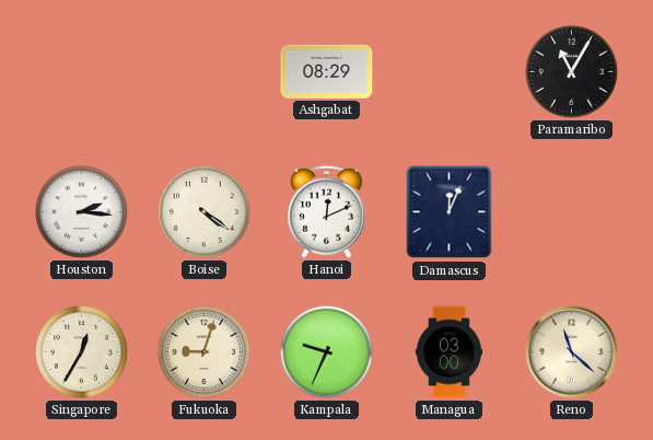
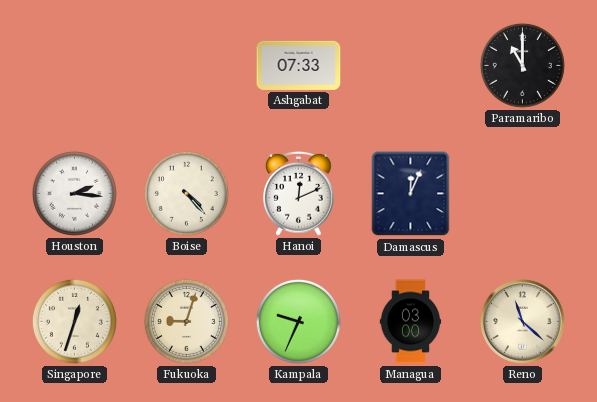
Ashgabat: 08:29 -> 07:33 (299, 65)
Paramaribo: 11:05 -> 11:00 (522, 65)
Boise: 4:21 -> 4:23 (186, 193)
Singapore: 12:35 -> 12:33 (74, 321)
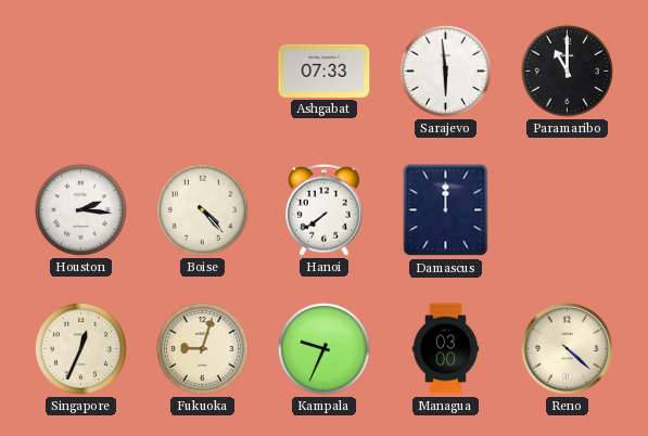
Sarajevo: none -> 5:59 (445, 70)
Hanoi: 12:11 -> 7:39 (325, 209)
Damascus: 12:04 -> 12:00 (446, 210)
Singapore: 12:33 -> 12:34 (80, 348)
Reno: 11:22 -> 4:22 (567, 348)
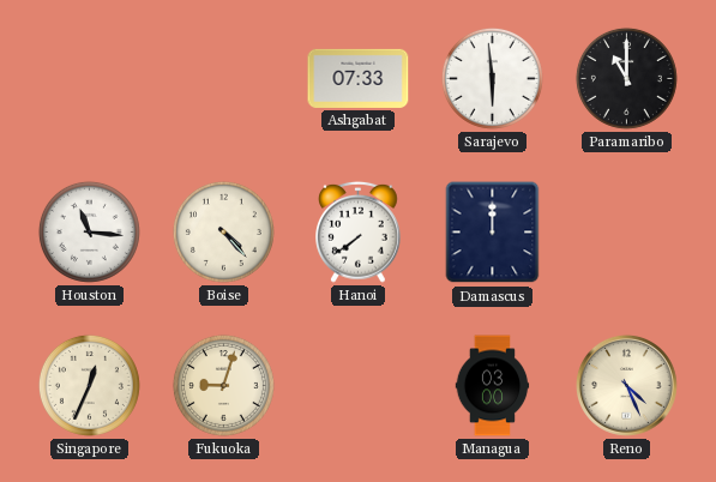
Houston: 2:16 -> 11:16 (89, 231)
Kampala: 9:34 -> none (323, 348)
Reno: 4:22 -> 4:26 (626, 385)
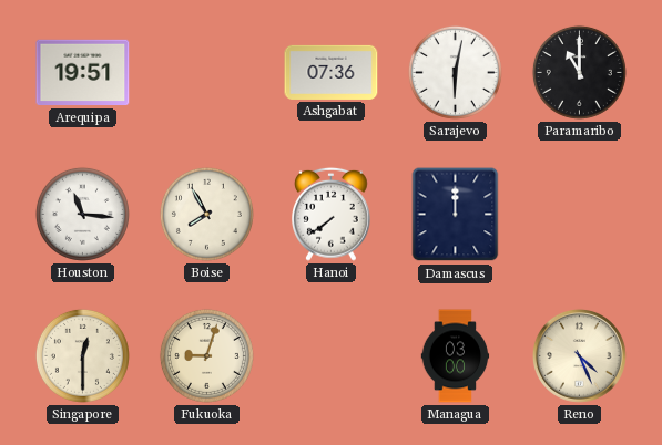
Arequipa: none -> 19:51 (83, 73)
Ashgabat: 07:33 -> 07:36 (332, 72)
Sarajevo: 5:59 -> 6:02 (455, 72)
Boise: 4:23 -> 7:55 (206, 214)
Singapore: 12:34 -> 12:30 (82, 355)
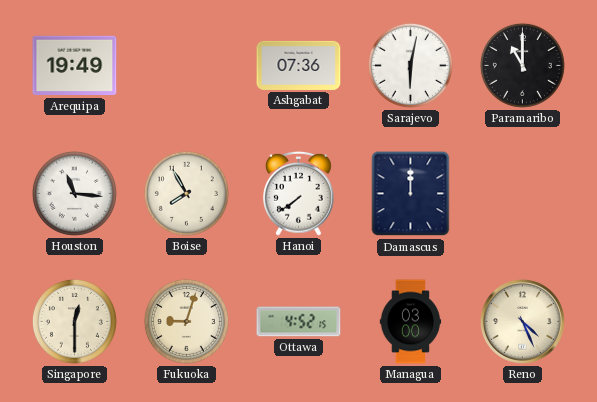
Arequipa: 19:51 -> 19:49 (75, 66)
Ottawa: none -> 4:52 (299, 322)
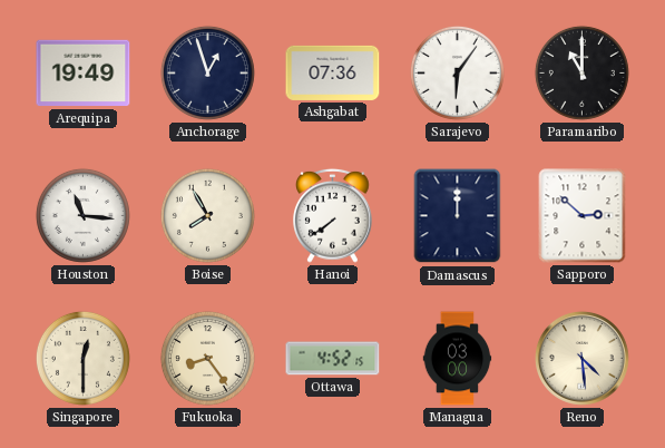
Anchorage: none -> 12:57 (207, 72)
Sarajevo: 6:02 -> 6:06 (457, 72)
Sapporo: none -> 2:52 (583, 216)
Fukuoka: 9:03 -> 8:24 (207, 358)
Reno: 4:26 -> 4:29 (581, 358)
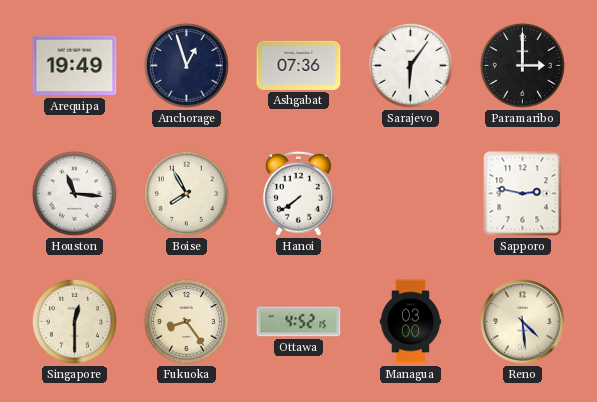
Paramaribo: 11:00 -> 3:00 (522, 65)
Damascus: 12:00 -> none (458, 216)
Sapporo: 2:52 -> 2:47 (523, 194)
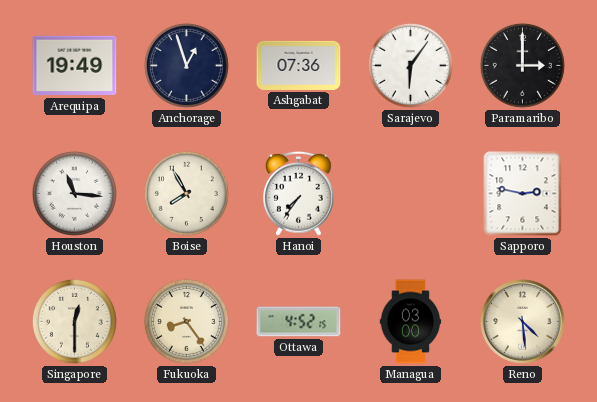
Hanoi: 7:39 -> 7:36 (299, 193)
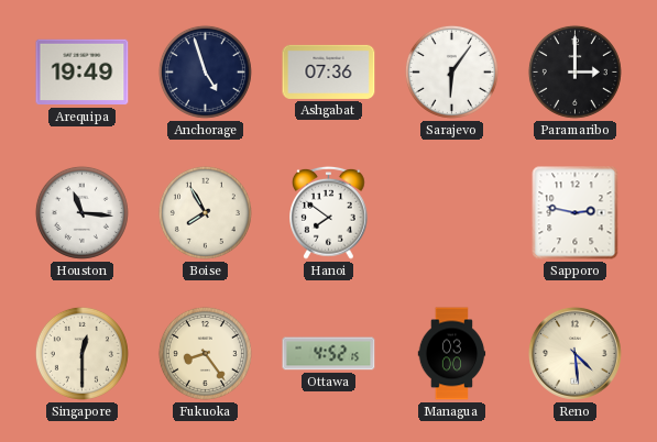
Anchorage: 12:57 -> 4:57 (205, 71)
Hanoi: 7:36 -> 7:51 (329, 212)
